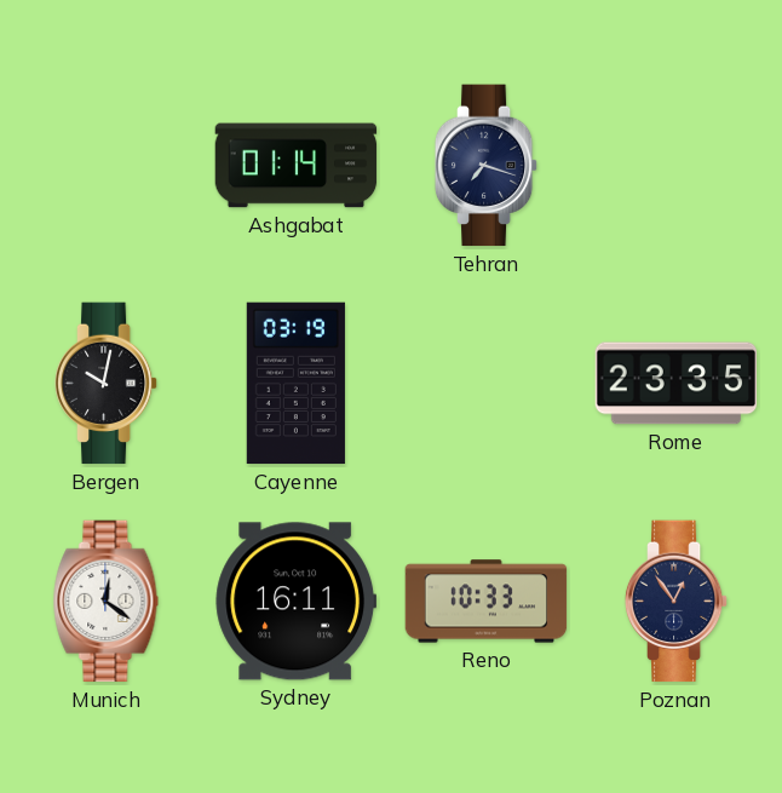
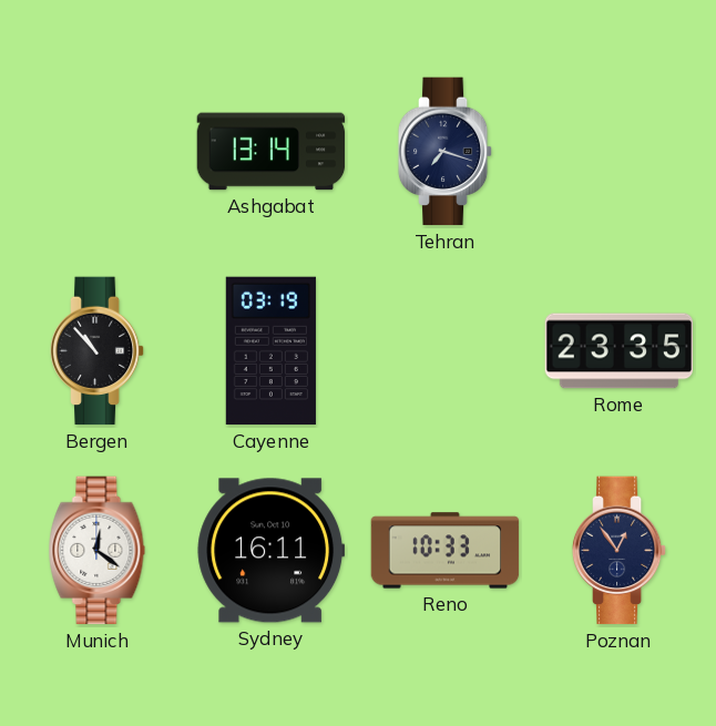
Ashgabat: 01:14 -> 13:14 (272, 152)
Bergen: 10:02 -> 10:53 (98, 351)
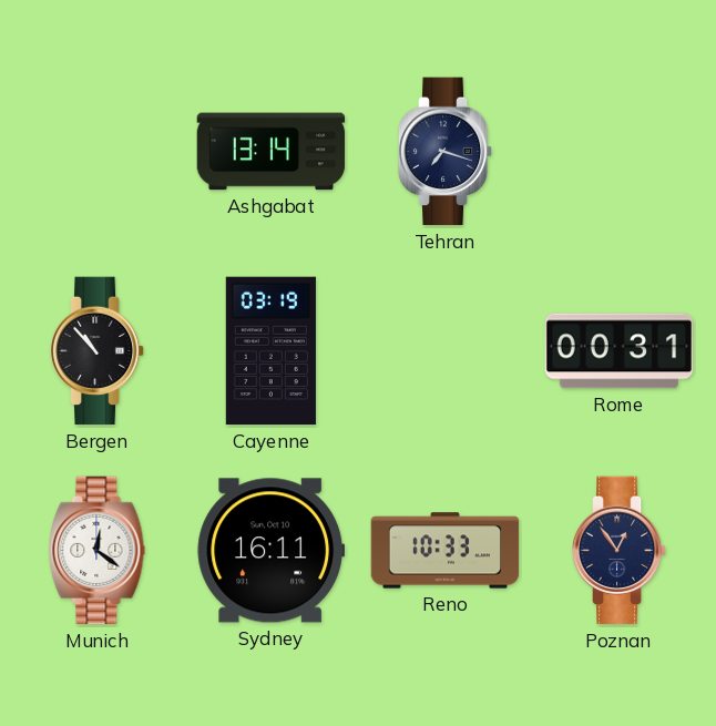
Rome: 23:35 -> 00:31 (620, 351)
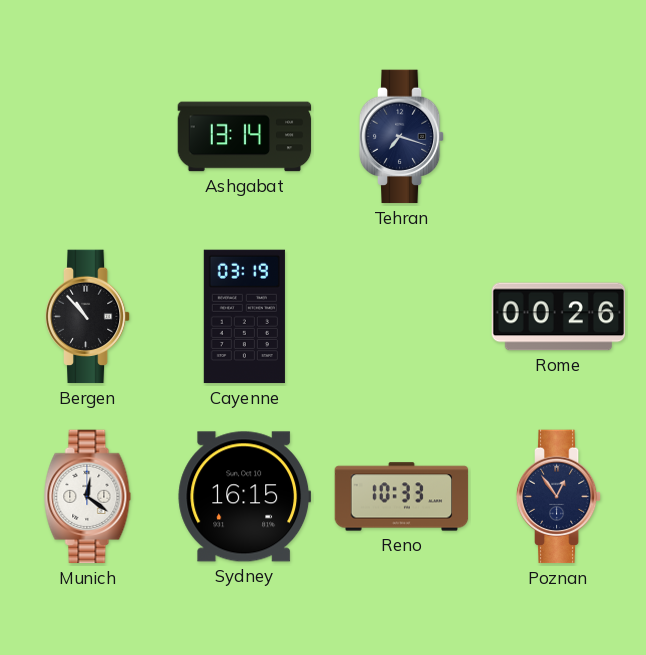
Rome: 00:31 -> 00:26 (559, 317)
Sydney: 16:11 -> 16:15 (244, 497)
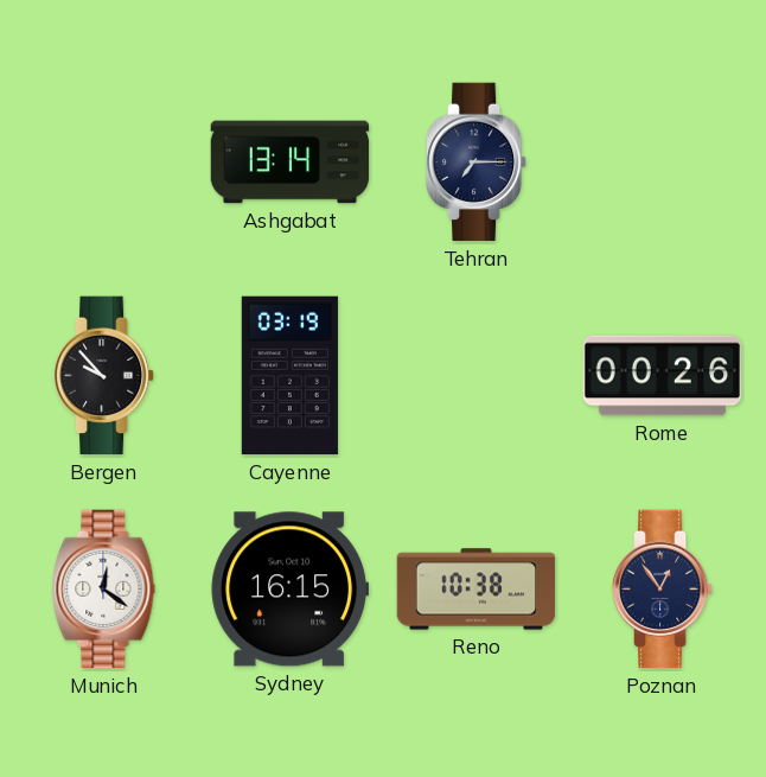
Tehran: 7:18 -> 7:15 (477, 163)
Bergen: 10:53 -> 9:53 (104, 376)
Reno: 10:33 -> 10:38 (477, 590)
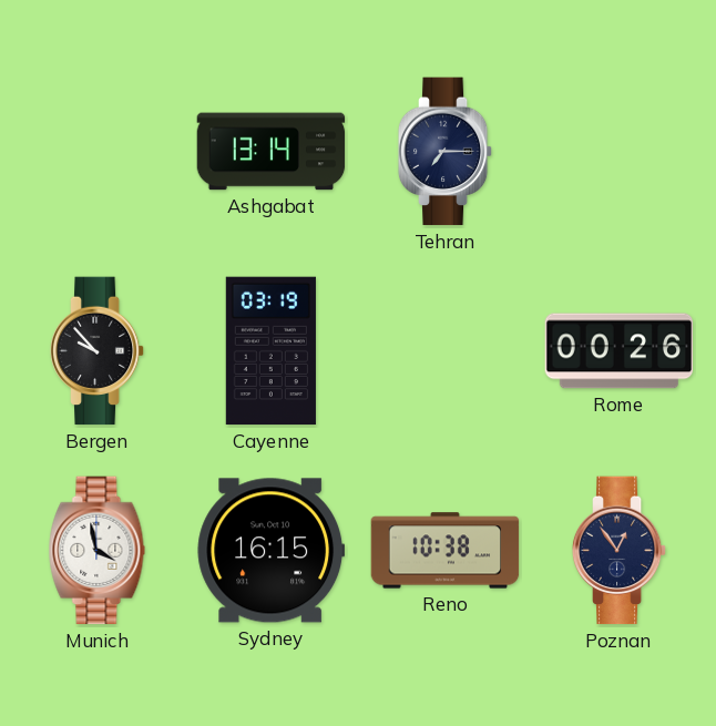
Munich: 12:21 -> 3:58 (98, 551)
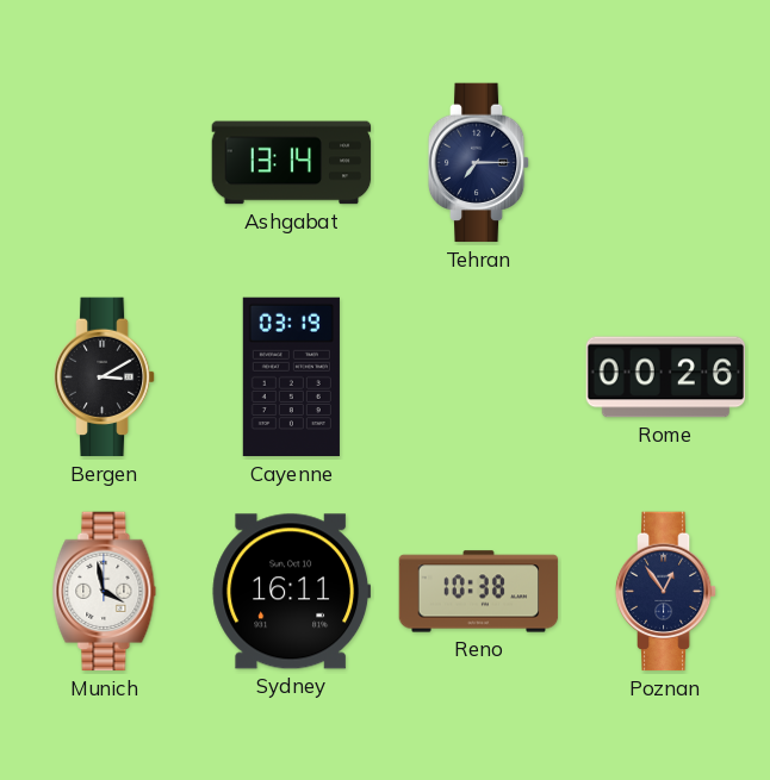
Bergen: 9:53 -> 3:10 (105, 377)
Sydney: 16:15 -> 16:11 (291, 592)
